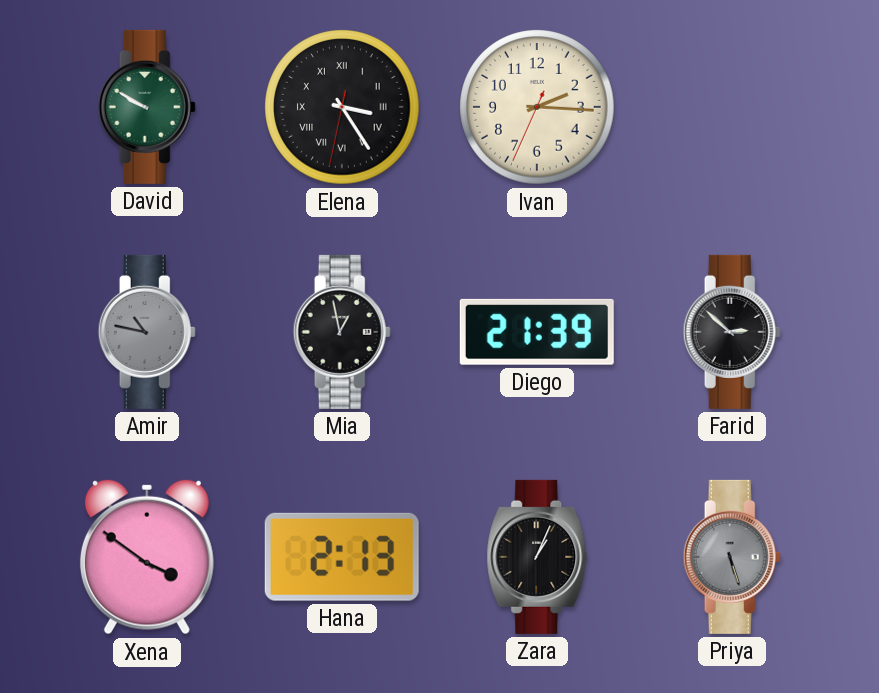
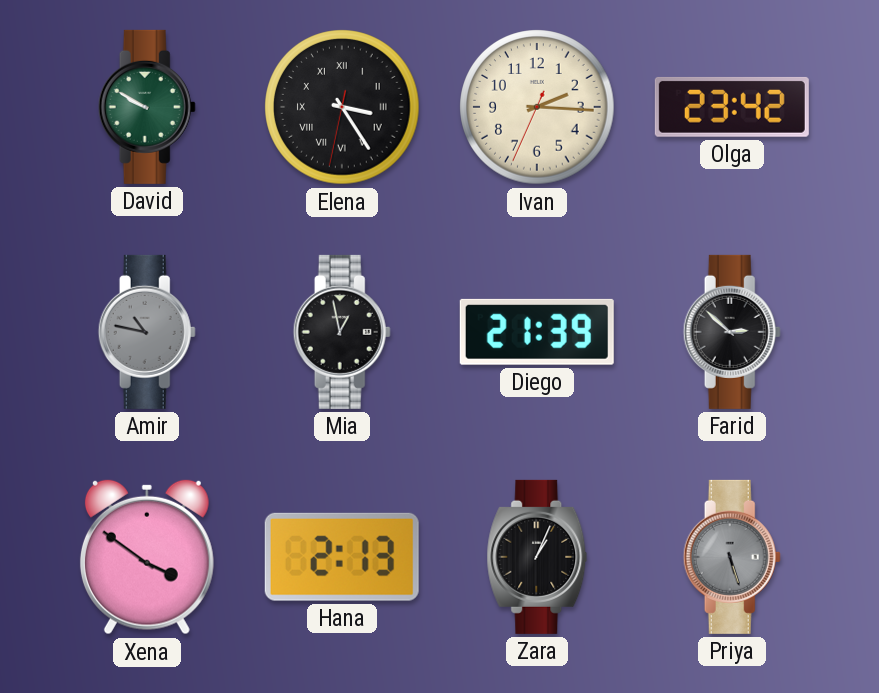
Olga: none -> 23:42 (732, 107)
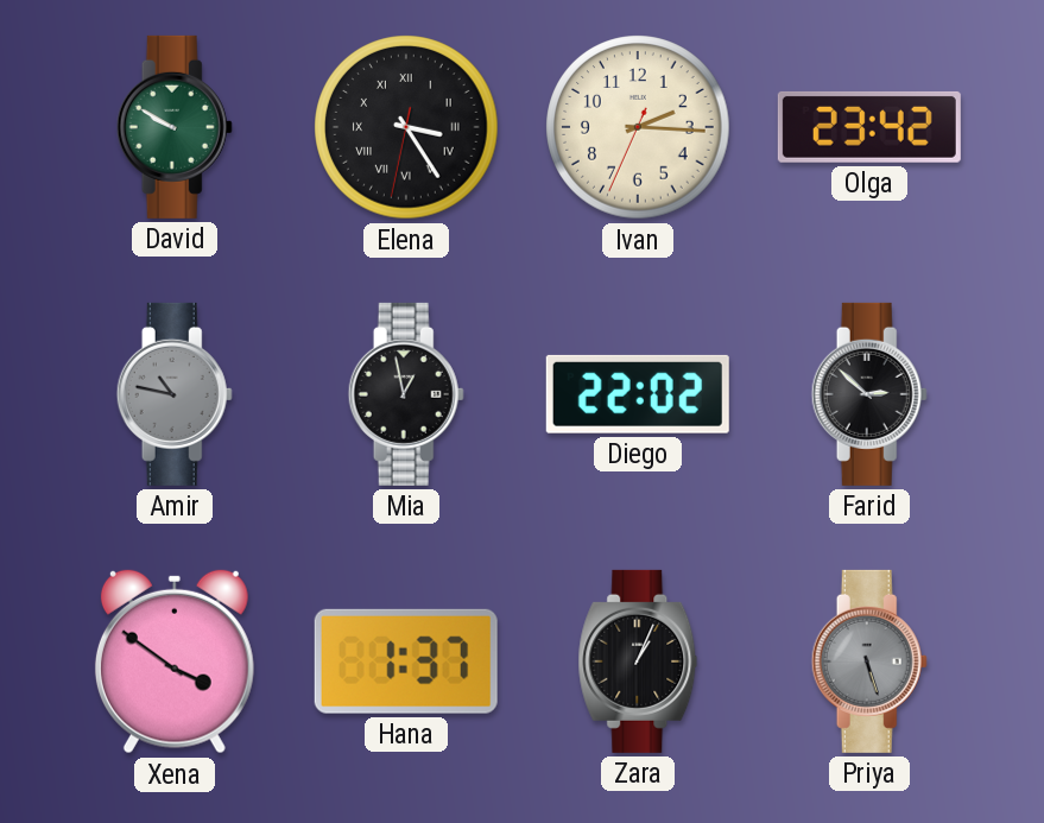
Diego: 21:39 -> 22:02 (638, 394)
Hana: 2:13 -> 1:37 (406, 661)
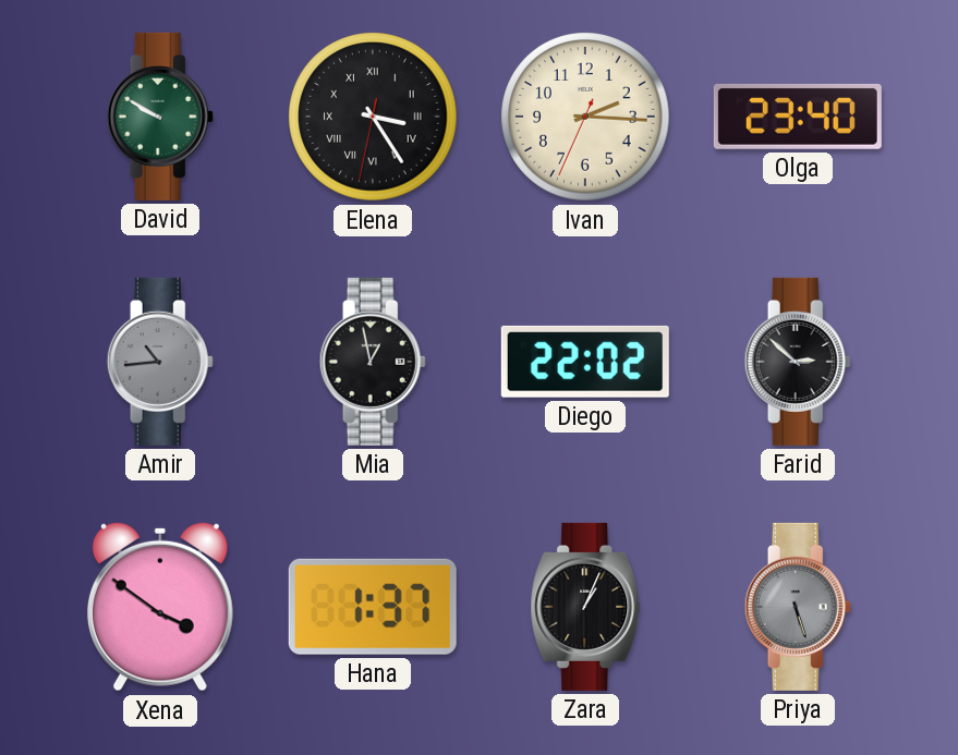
Olga: 23:42 -> 23:40 (798, 117)
Amir: 10:47 -> 10:44 (160, 362)
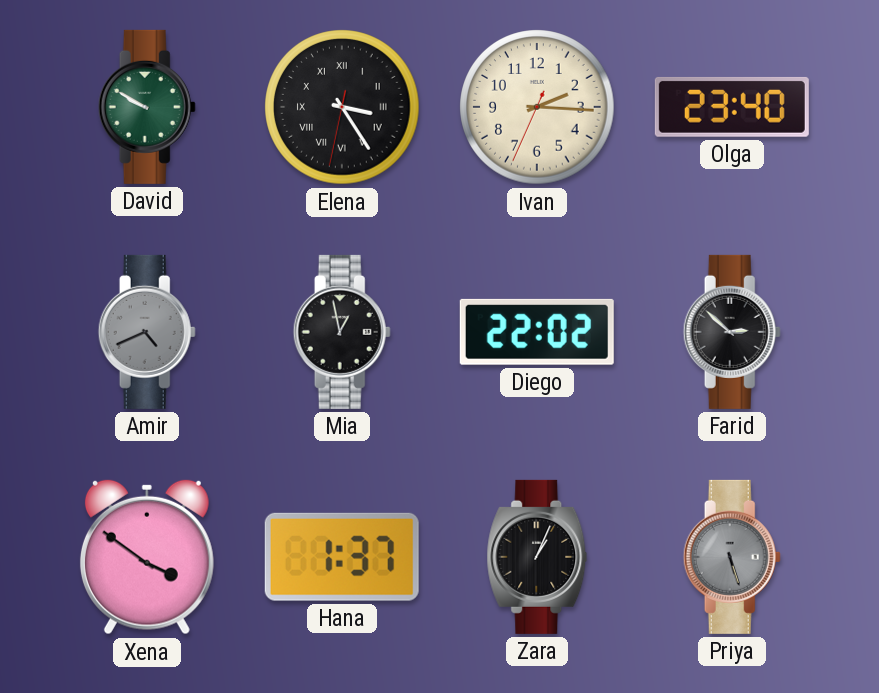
Amir: 10:44 -> 4:41 (147, 332)
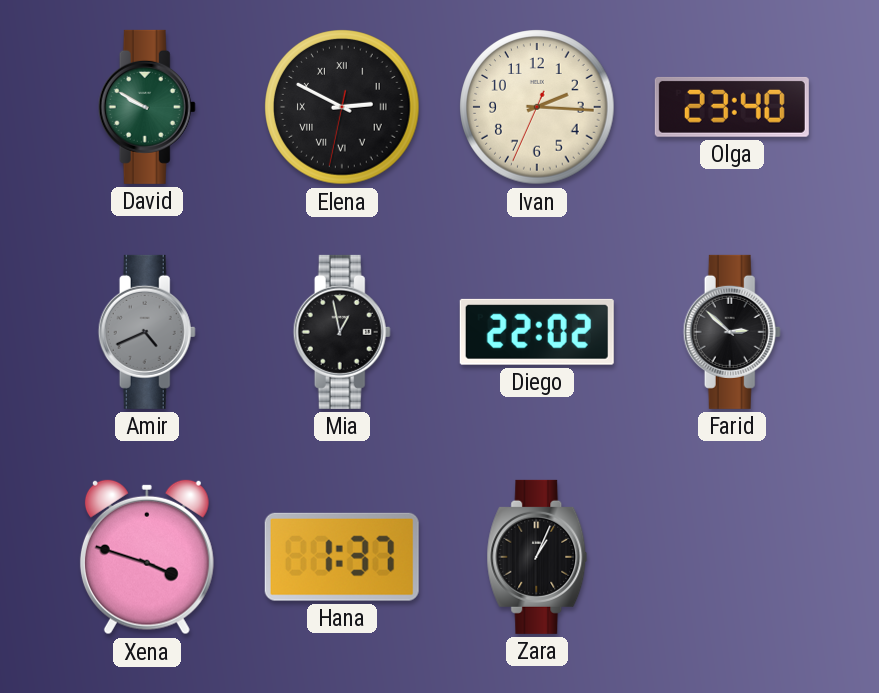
Elena: 3:24 -> 2:49 (342, 107)
Xena: 3:51 -> 3:48 (147, 557)
Priya: 5:27 -> none (732, 557)
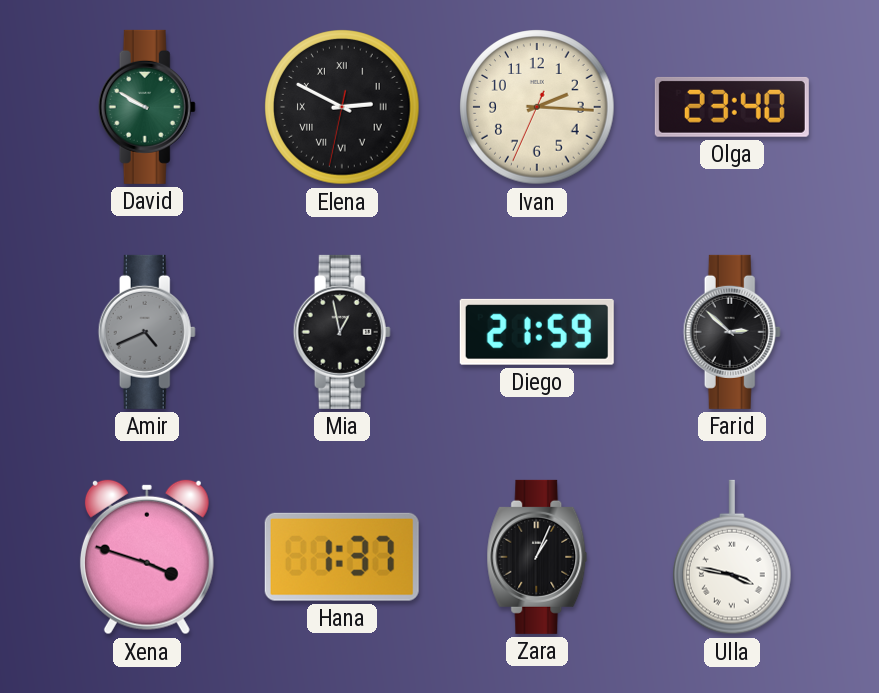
Diego: 22:02 -> 21:59 (537, 332)
Ulla: none -> 3:47 (733, 557)
